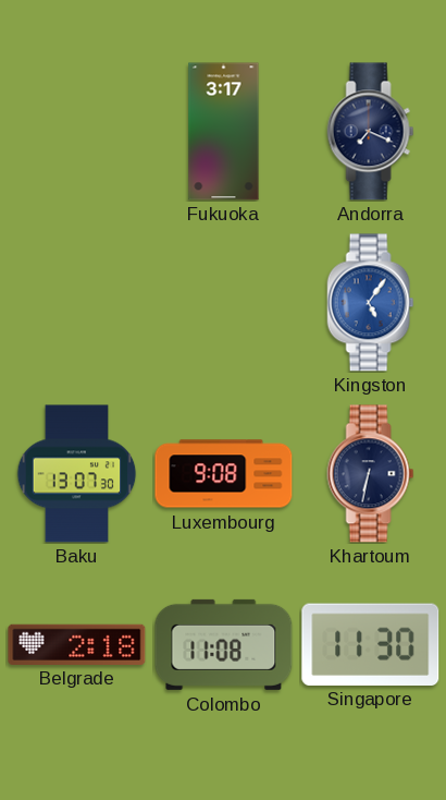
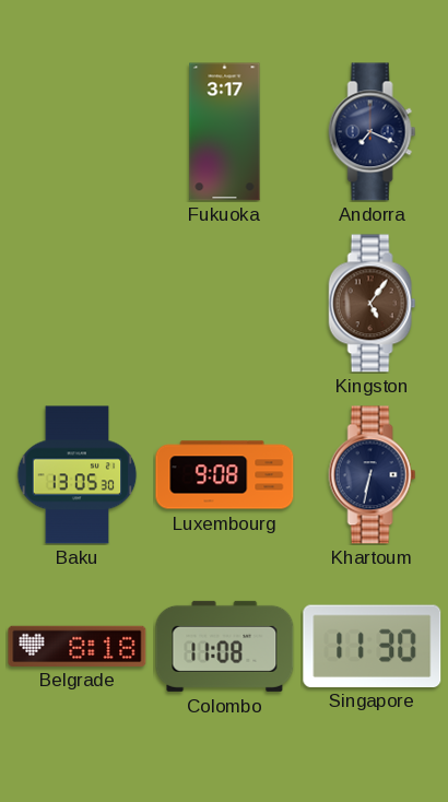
Kingston dial: blue -> brown (373, 304)
Baku: 13:07 -> 13:05 (78, 475)
Belgrade: 2:18 -> 8:18 (78, 646)
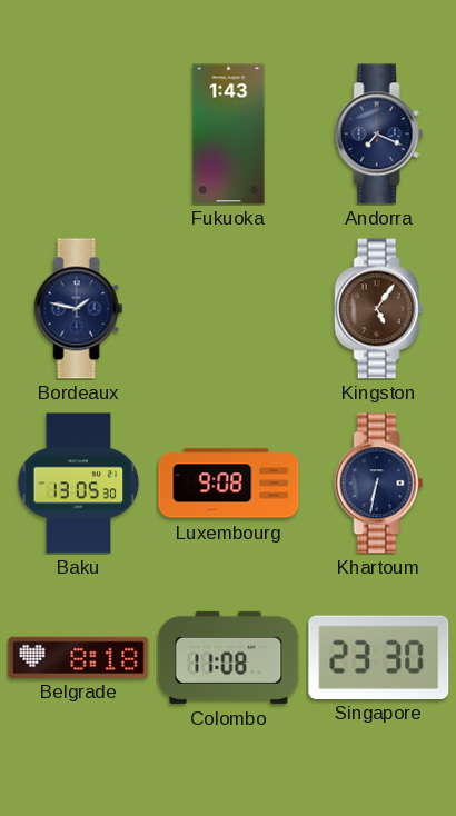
Fukuoka: 3:17 -> 1:43 (229, 135)
Bordeaux: none -> 1:47 (79, 309)
Singapore: 11:30 -> 23:30 (379, 657)
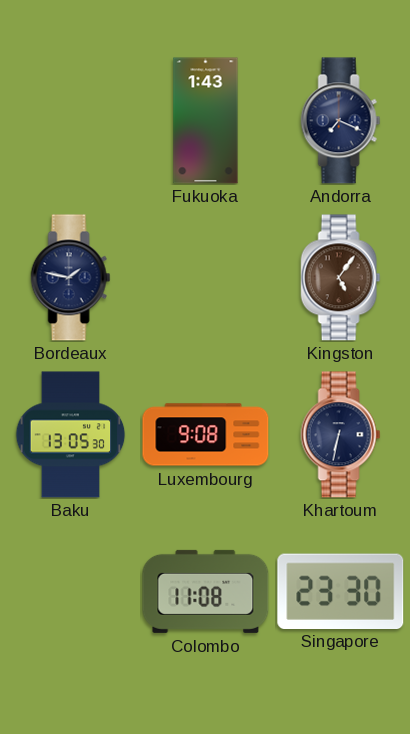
Belgrade: 8:18 -> none (79, 657)
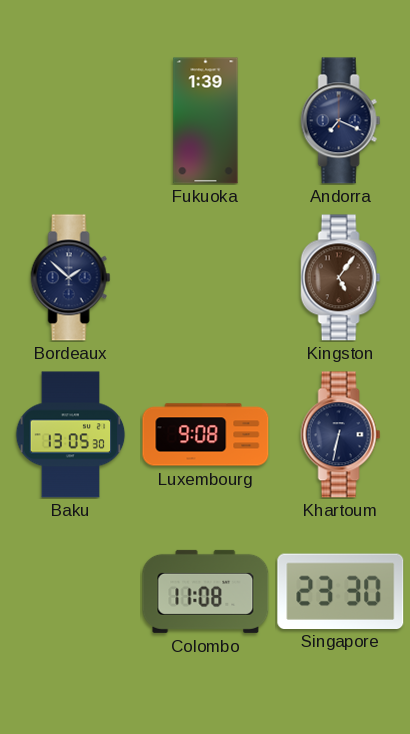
Fukuoka: 1:43 -> 1:39 (206, 121)
Bordeaux: 1:47 -> 1:52 (71, 278)
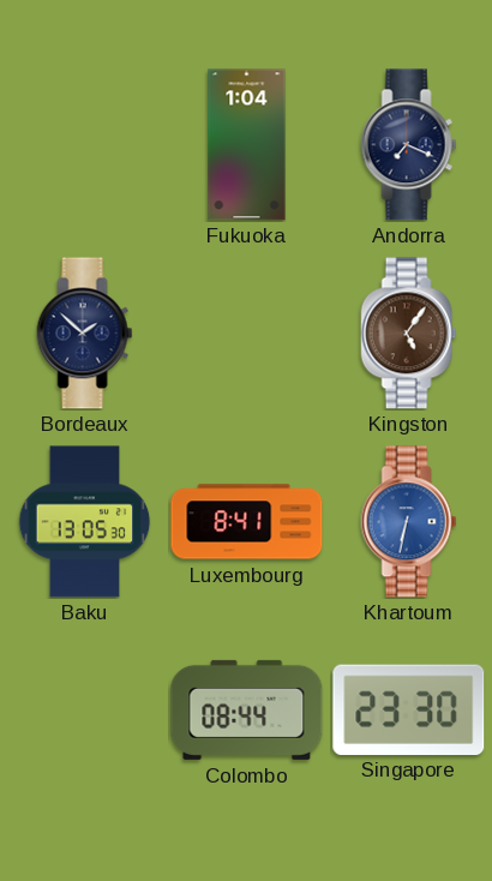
Fukuoka: 1:39 -> 1:04 (247, 145)
Luxembourg: 9:08 -> 8:41 (247, 522)
Khartoum dial: navy -> blue (409, 522)
Colombo: 11:08 -> 08:44 (247, 709)
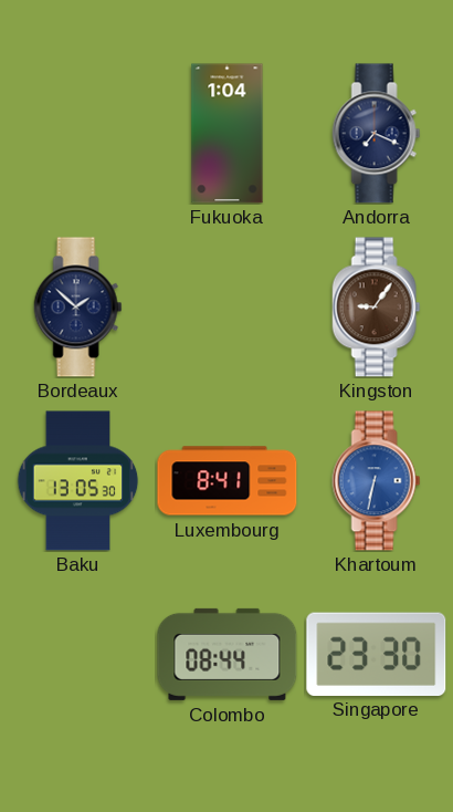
Kingston: 5:06 -> 9:06 (377, 308)
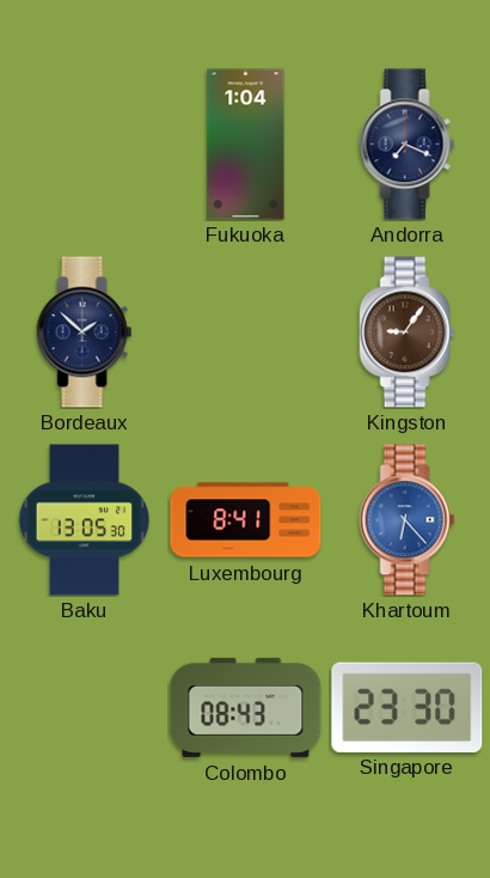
Khartoum: 6:32 -> 6:23 (408, 520)
Colombo: 08:44 -> 08:43 (246, 707)
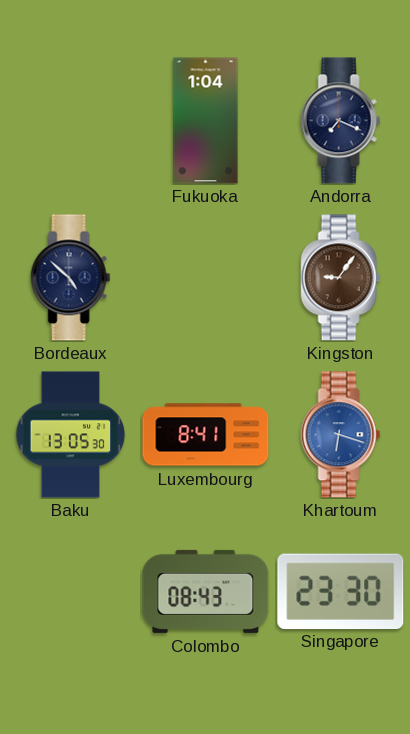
Bordeaux: 1:52 -> 4:52 (71, 278)
Khartoum: 6:23 -> 6:18 (341, 435)
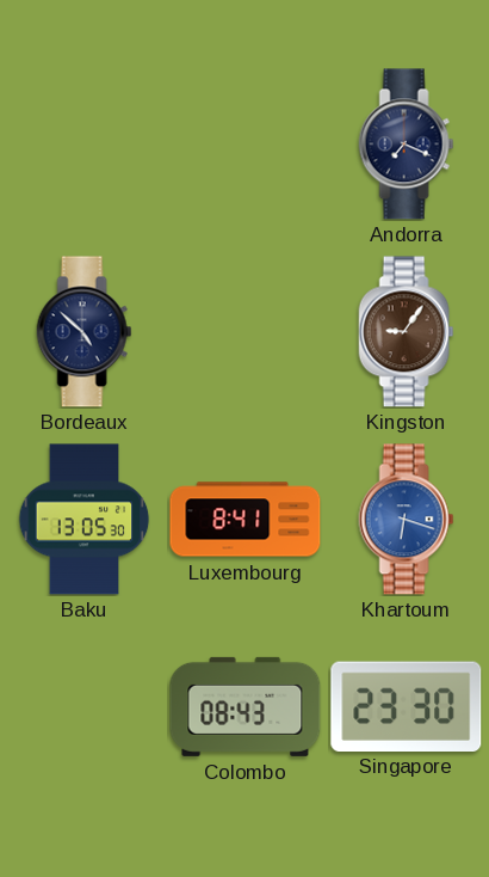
Fukuoka: 1:04 -> none (206, 121)
